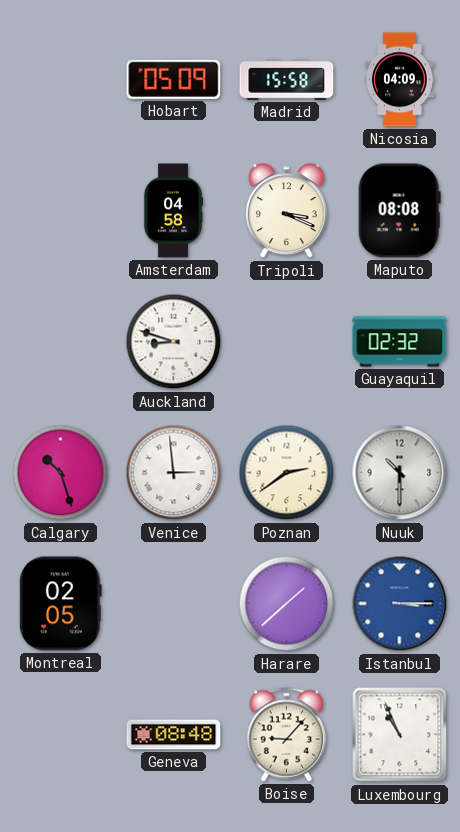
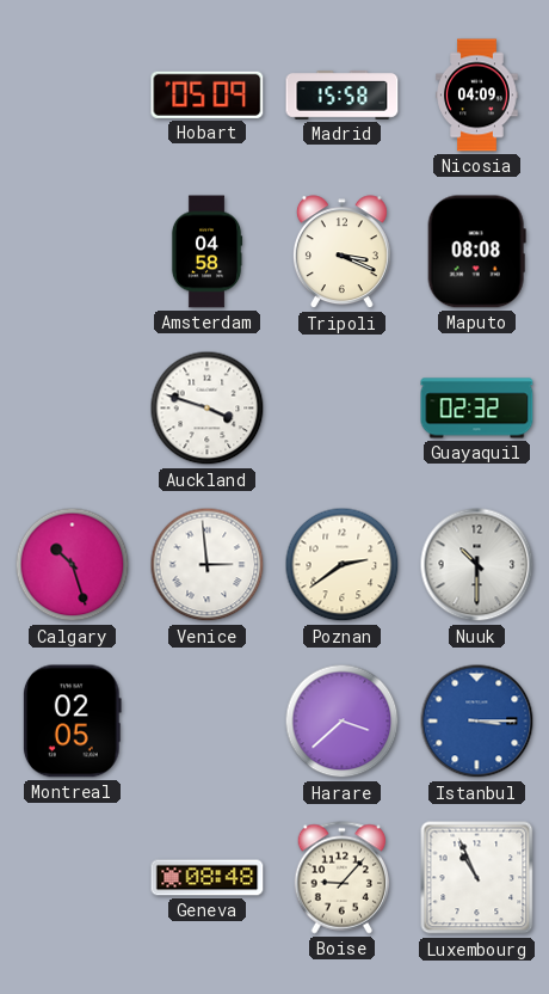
Auckland: 8:48 -> 3:48 (208, 409)
Harare: 1:38 -> 3:38 (343, 722)
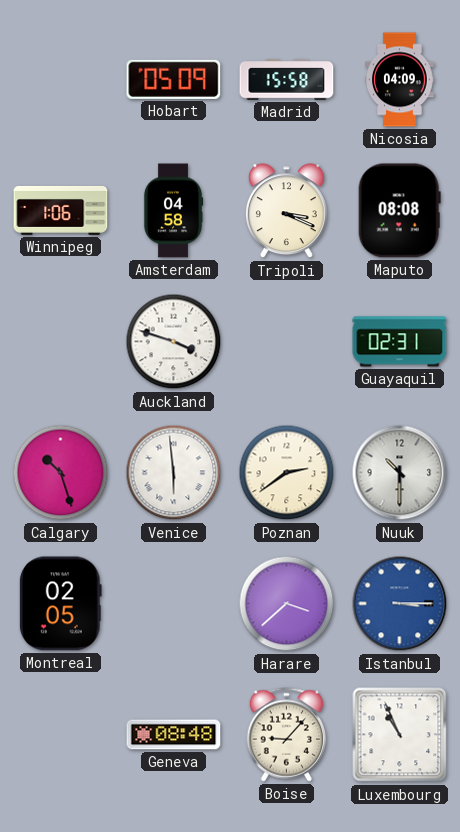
Winnipeg: none -> 1:06 (61, 210)
Guayaquil: 02:32 -> 02:31 (400, 342)
Venice: 2:59 -> 5:59 (174, 473)
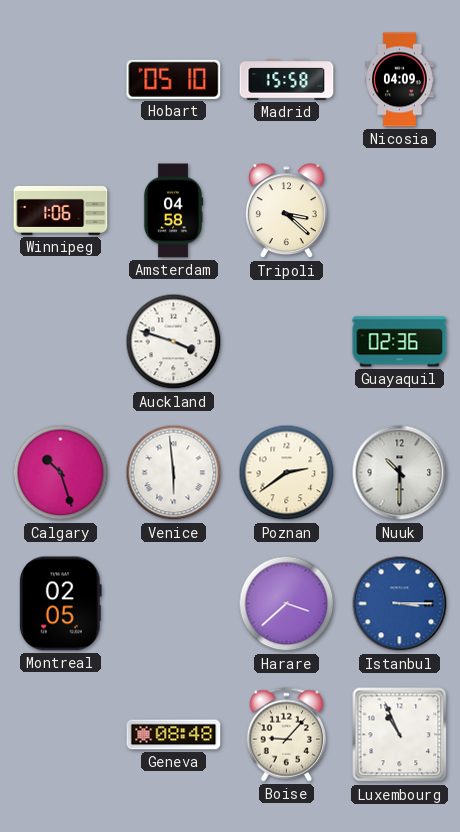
Hobart: 05:09 -> 05:10 (174, 79)
Tripoli: 3:19 -> 3:22 (286, 211)
Maputo: 08:08 -> none (399, 211)
Guayaquil: 02:31 -> 02:36 (400, 342)
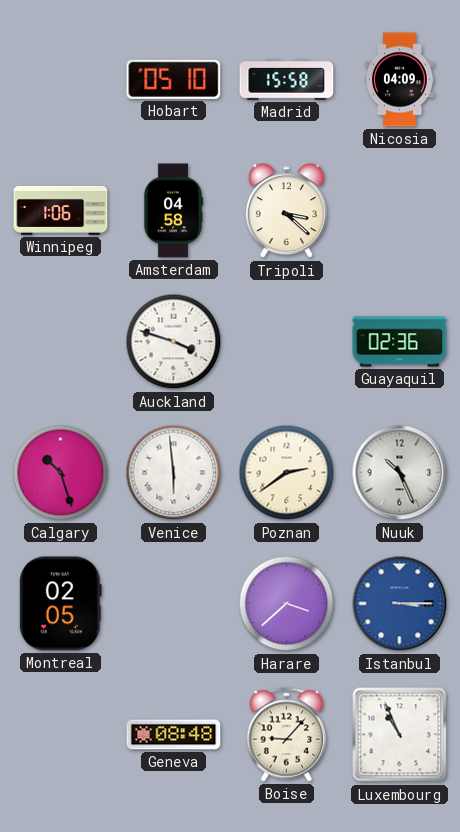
Nuuk: 10:30 -> 10:26 (400, 473)
